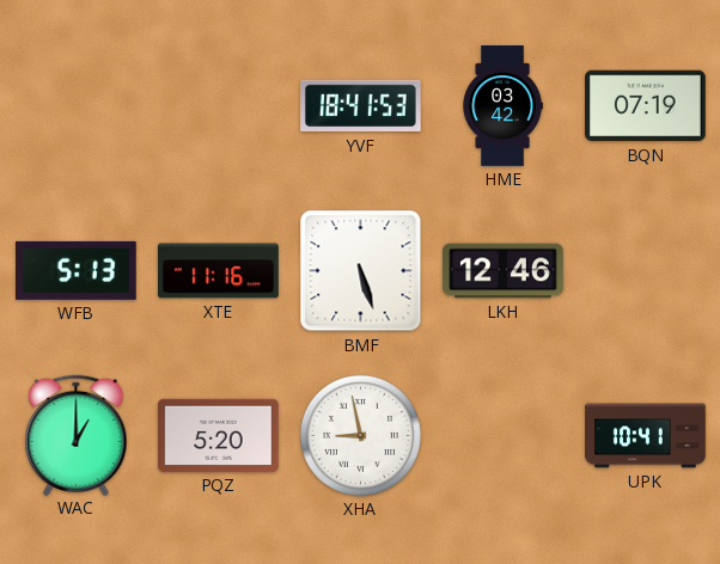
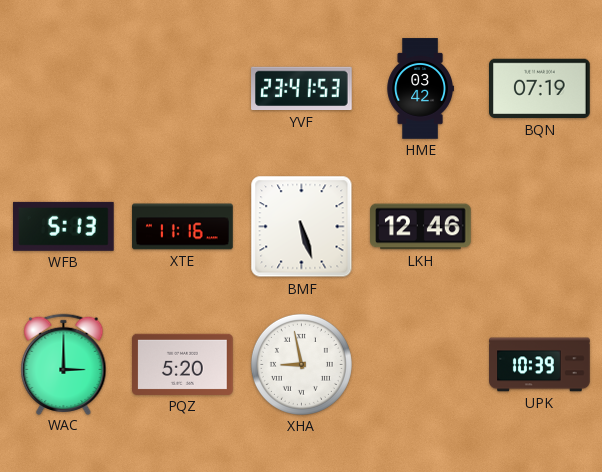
YVF: 18:41 -> 23:41 (302, 89)
WAC: 1:00 -> 3:00 (64, 364)
UPK: 10:41 -> 10:39 (540, 365)
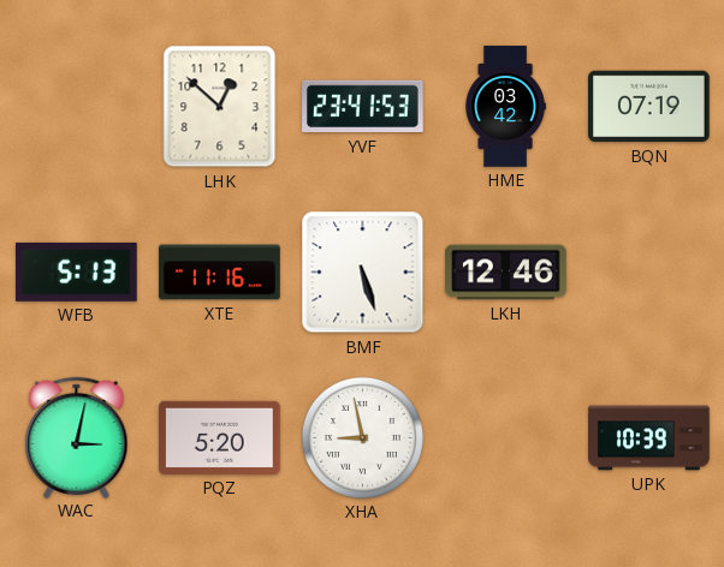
LHK: none -> 12:52 (220, 107)
WAC: 3:00 -> 3:02 (77, 437)
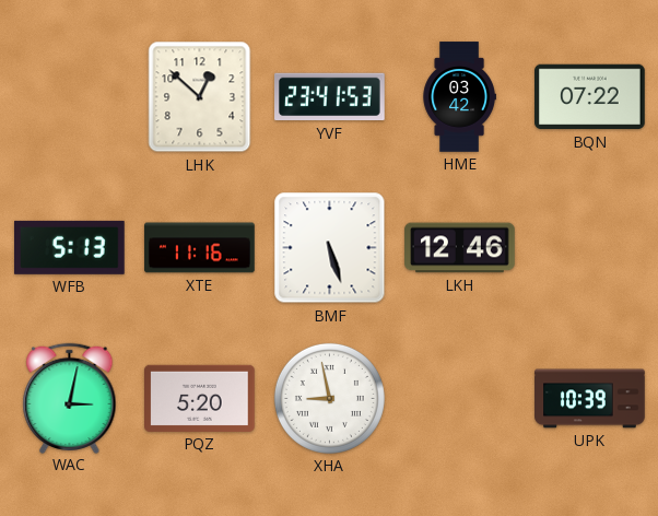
BQN: 07:19 -> 07:22 (590, 97)
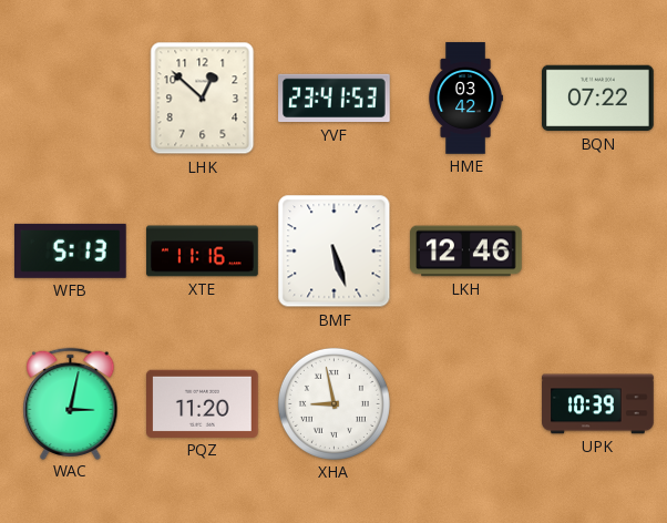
PQZ: 5:20 -> 11:20 (203, 403)
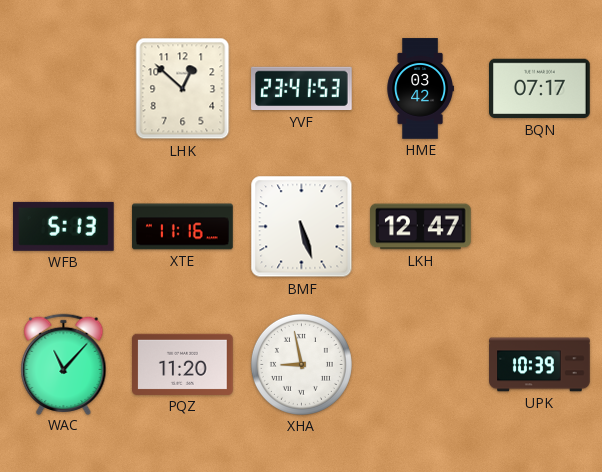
BQN: 07:22 -> 07:17 (540, 89)
LKH: 12:46 -> 12:47 (421, 227)
WAC: 3:02 -> 11:07 (64, 364)
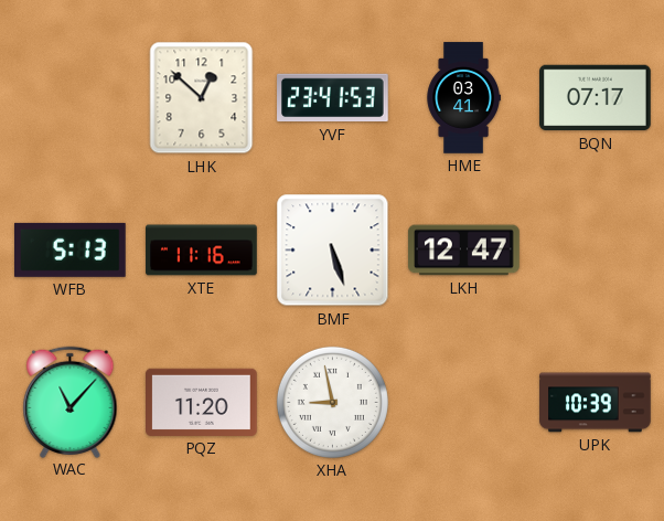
HME: 03:42 -> 03:41 (463, 98)
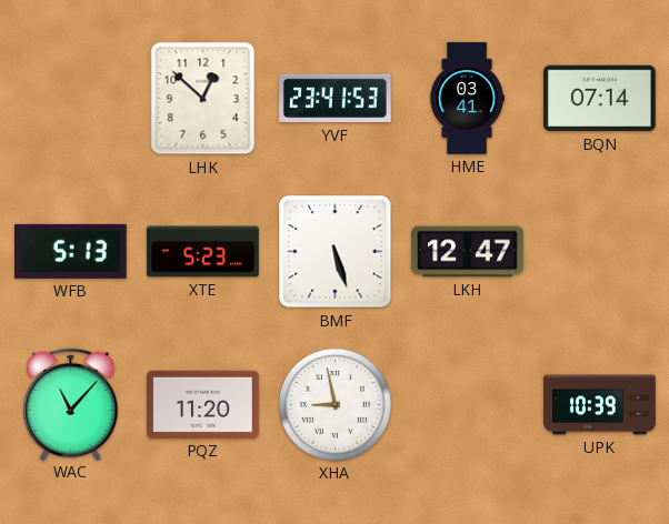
BQN: 07:17 -> 07:14 (600, 99)
XTE: 11:16 -> 5:23 (203, 252)
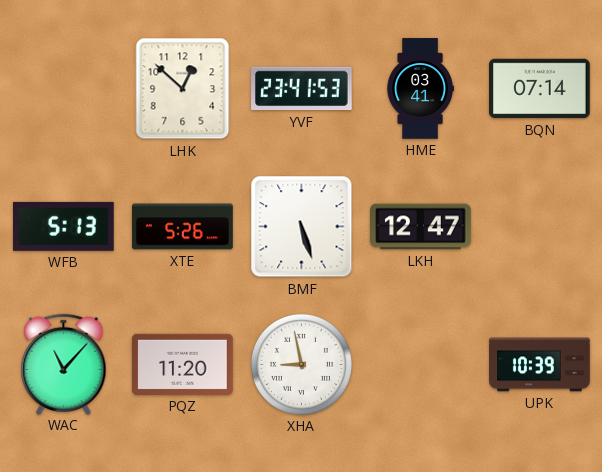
XTE: 5:23 -> 5:26 (183, 227)
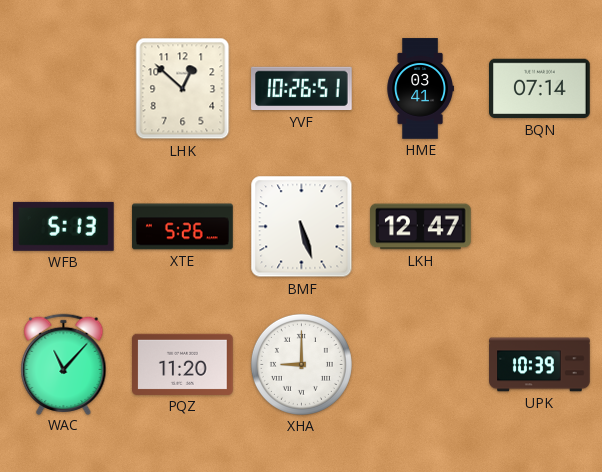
YVF: 23:41 -> 10:26 (302, 89)
XHA: 8:58 -> 9:00 (301, 364)
